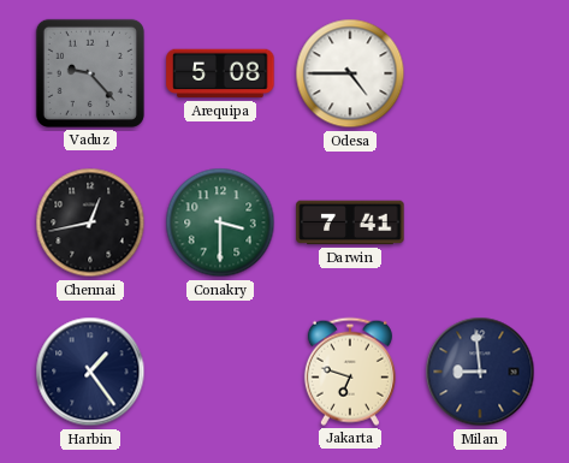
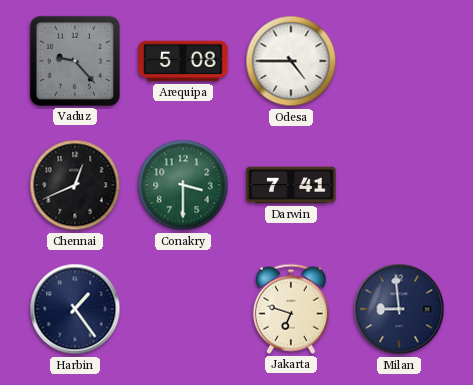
Chennai: 12:43 -> 12:41 (75, 185)
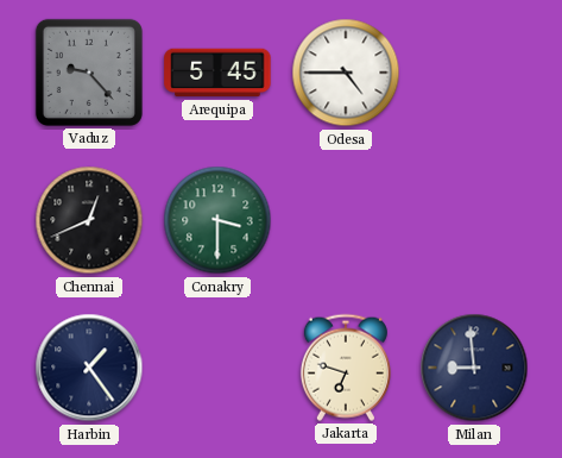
Arequipa: 5:08 -> 5:45 (217, 73)
Darwin: 7:41 -> none (291, 185)
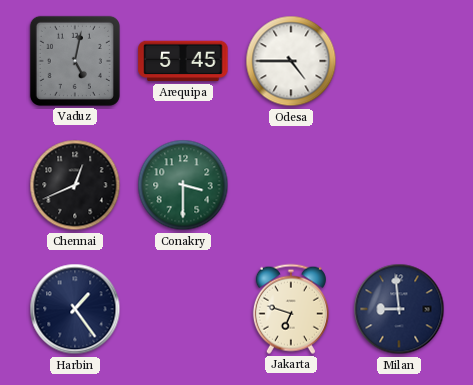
Vaduz: 9:23 -> 5:02 (75, 61)
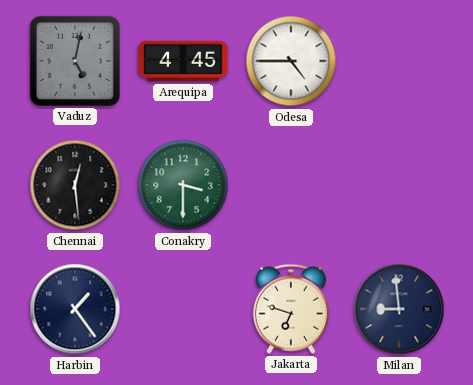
Arequipa: 5:45 -> 4:45 (183, 61)
Chennai: 12:41 -> 12:29 (75, 185)
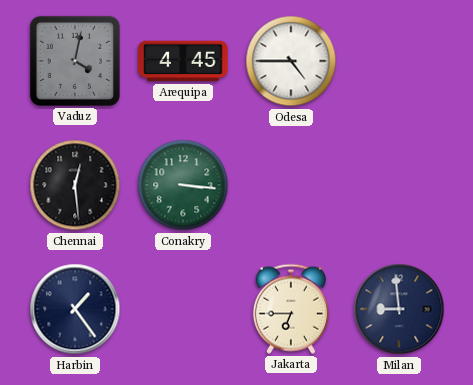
Vaduz: 5:02 -> 4:02 (75, 61)
Conakry: 3:30 -> 3:16 (183, 185)
Jakarta: 6:48 -> 6:45 (291, 309)
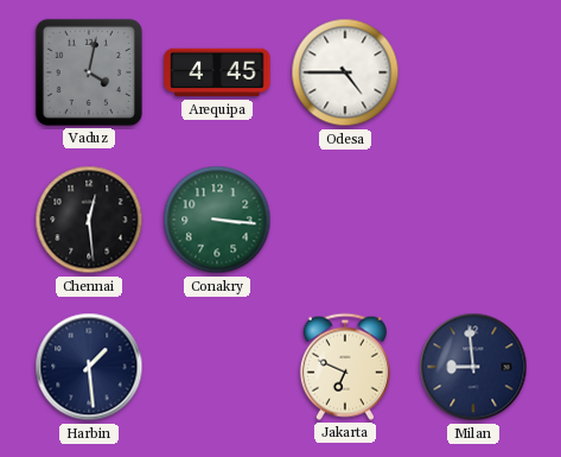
Harbin: 1:24 -> 1:29 (89, 367)
Jakarta: 6:45 -> 6:49 (345, 367)
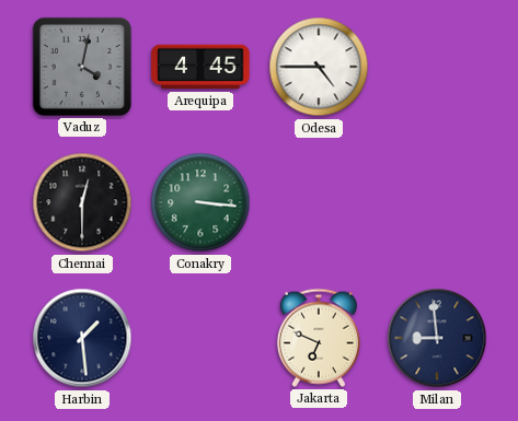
Chennai: 12:29 -> 12:30 (82, 202)
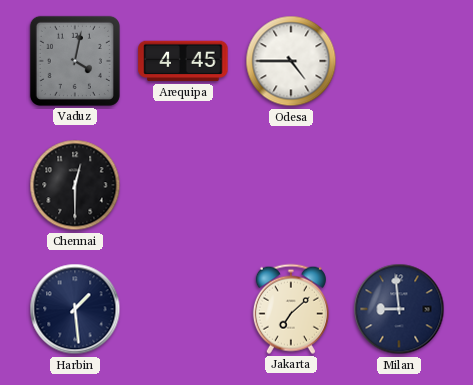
Conakry: 3:16 -> none (200, 202)
Jakarta: 6:49 -> 7:08 (291, 309)
